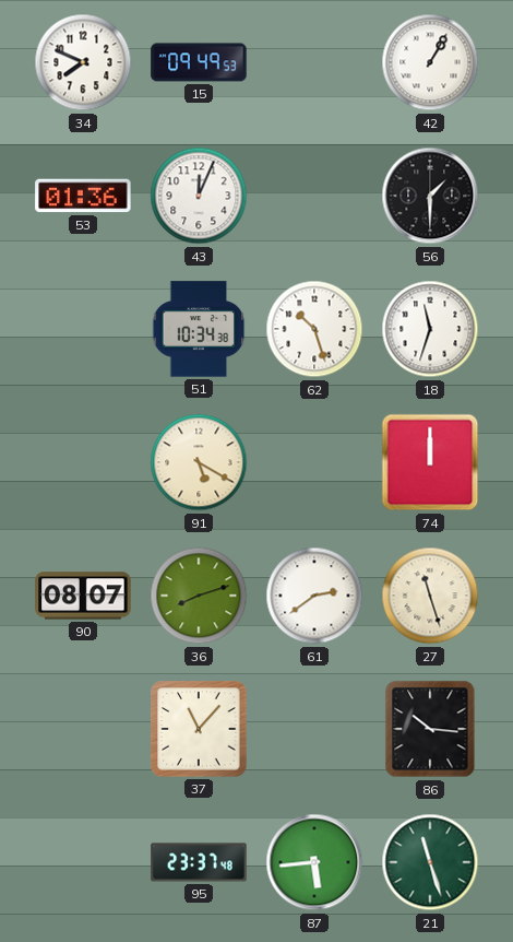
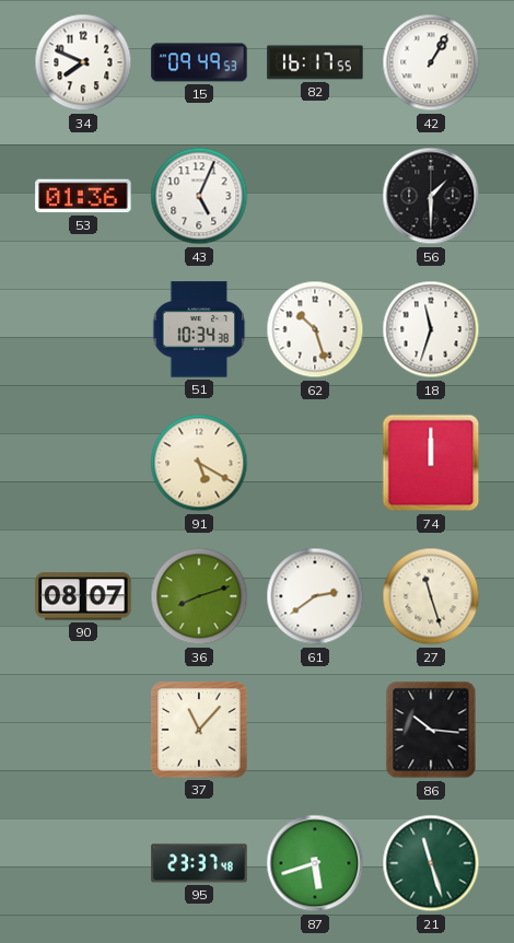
82: none -> 16:17 (315, 62)
43: 12:04 -> 5:04 (199, 196)
87: 5:44 -> 5:42 (315, 863)
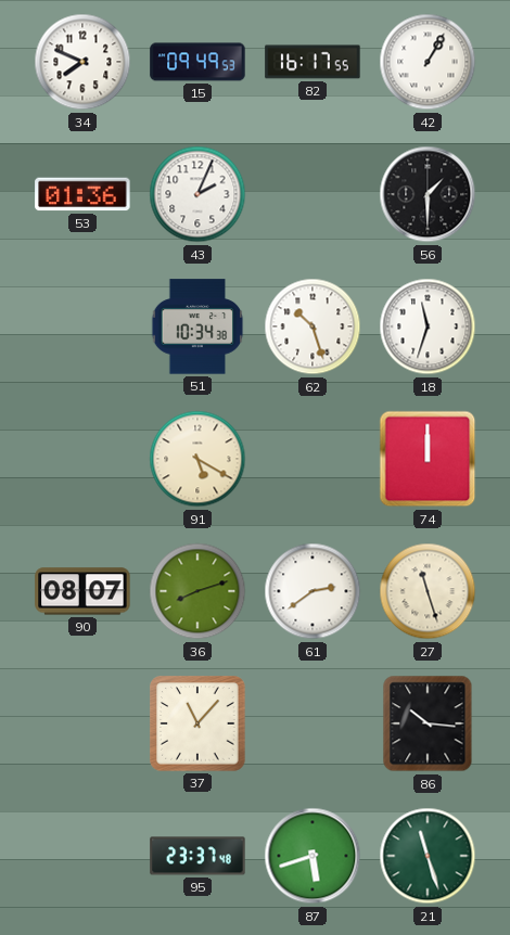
43: 5:04 -> 2:04 (197, 194)
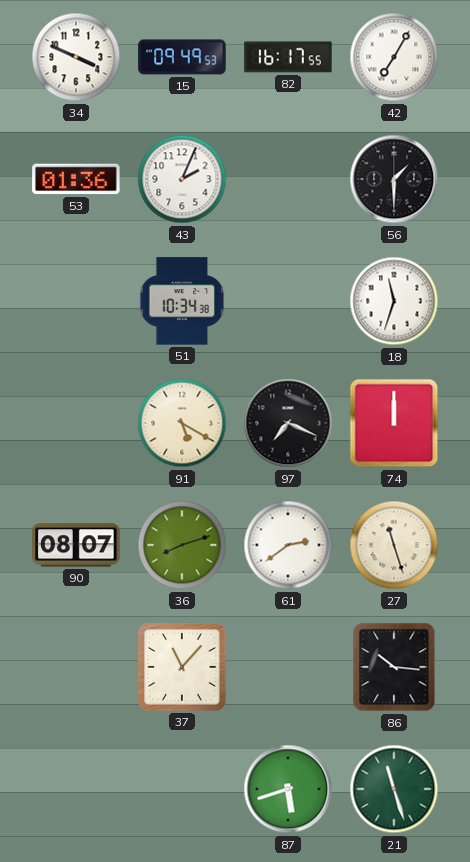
34: 7:49 -> 3:49 (76, 57)
42: 1:05 -> 7:05 (394, 57)
62: 10:27 -> none (313, 326)
97: none -> 7:19 (288, 423)
95: 23:37 -> none (197, 856)
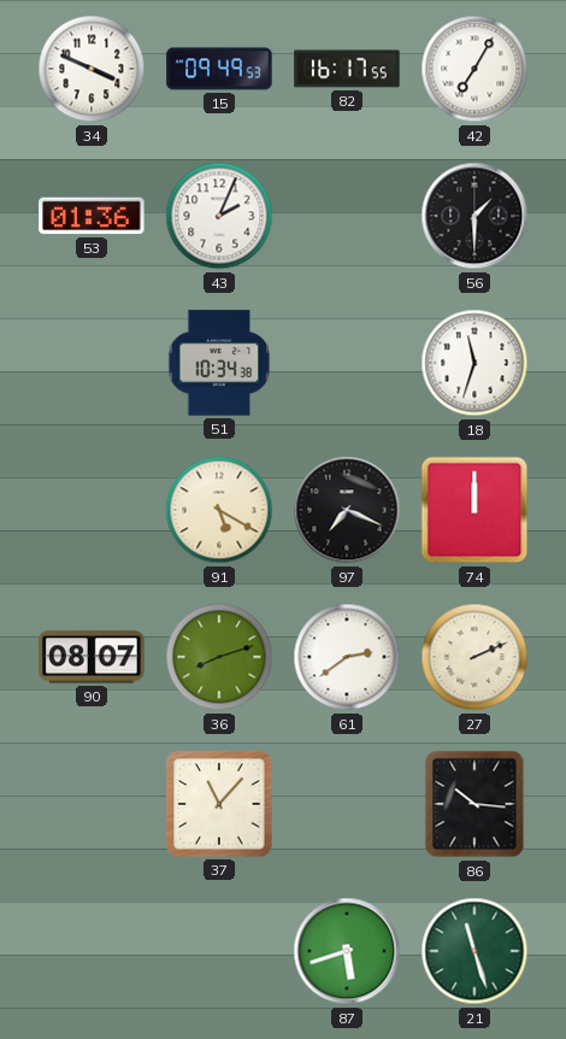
27: 11:27 -> 2:11 (474, 657)
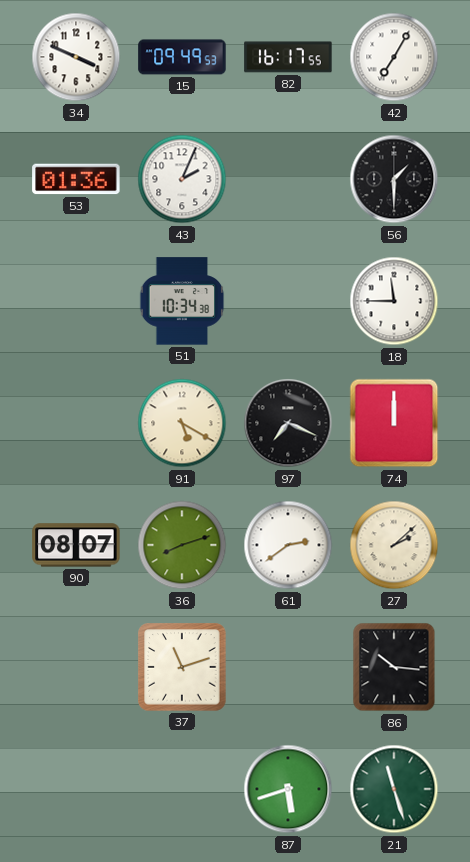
18: 11:33 -> 11:45 (394, 301)
27: 2:11 -> 2:08 (394, 545)
37: 11:07 -> 11:12 (182, 667)
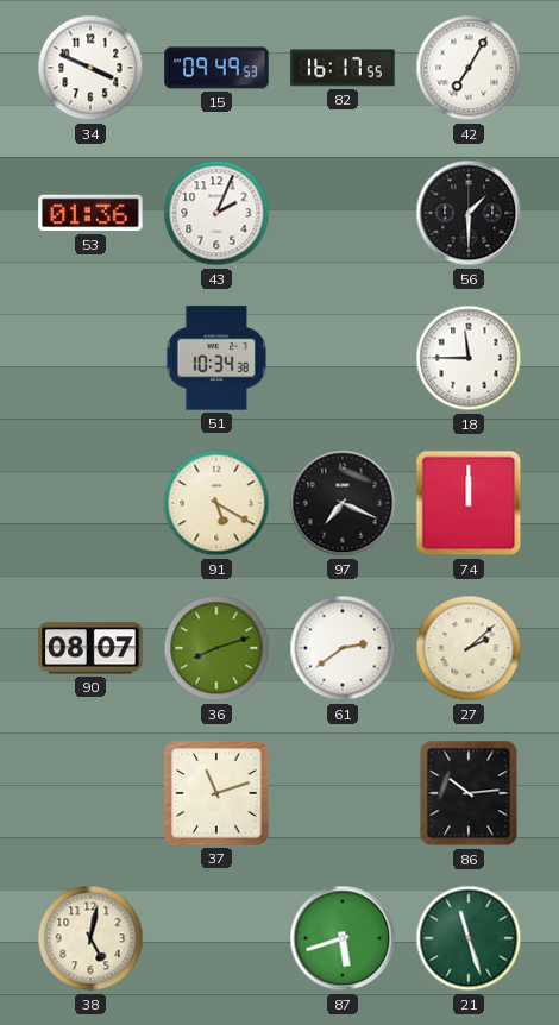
86: 10:16 -> 10:14 (469, 793)
38: none -> 5:02 (90, 938)
